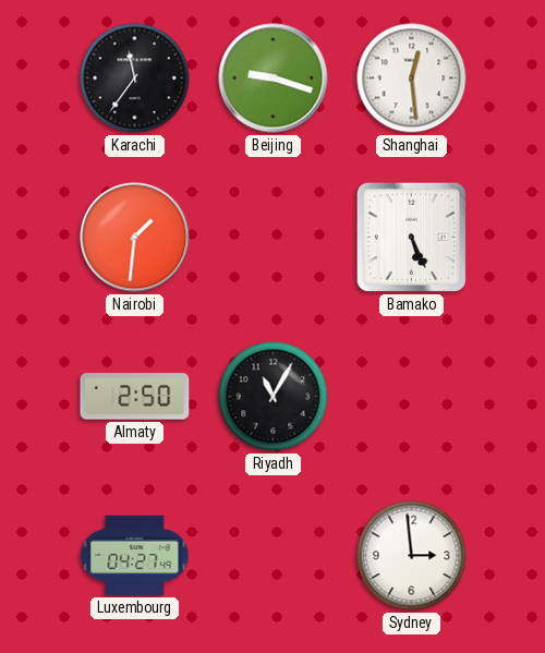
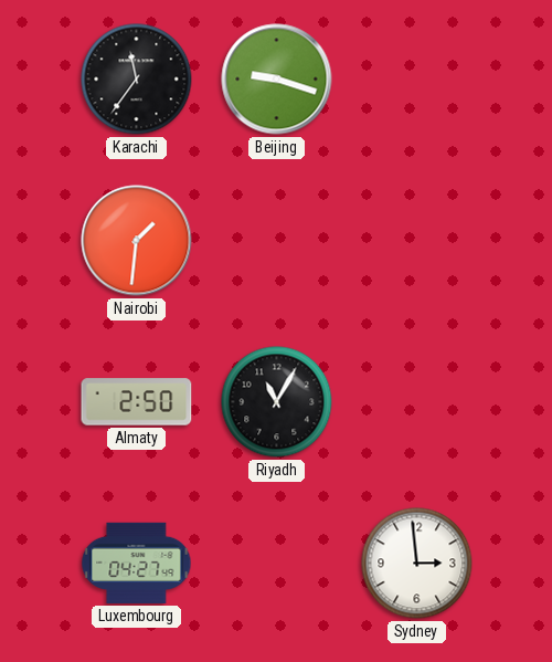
Shanghai: 12:29 -> none (412, 78)
Bamako: 5:26 -> none (411, 237)
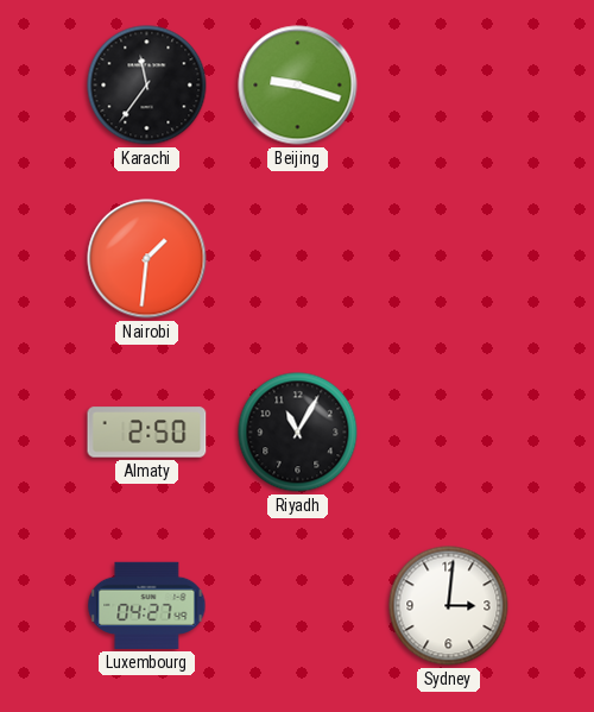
Sydney: 2:59 -> 3:01 (449, 606)
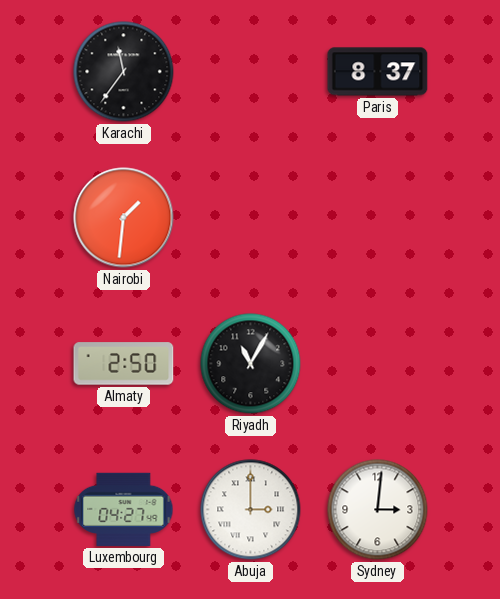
Beijing: 9:18 -> none (298, 86)
Paris: none -> 8:37 (378, 72)
Abuja: none -> 3:00 (251, 510)
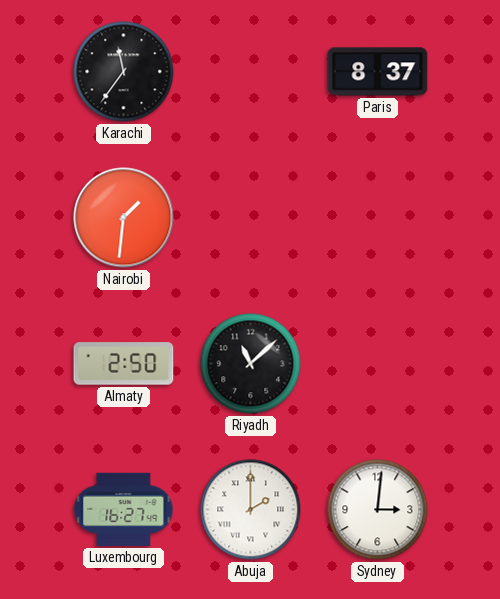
Riyadh: 11:05 -> 11:08 (251, 364)
Luxembourg: 04:27 -> 16:27 (124, 509)
Abuja: 3:00 -> 2:00 (251, 510)
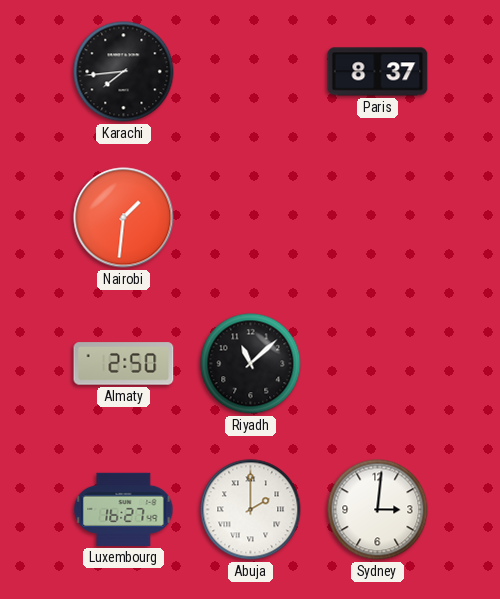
Karachi: 11:36 -> 7:44 (124, 72)
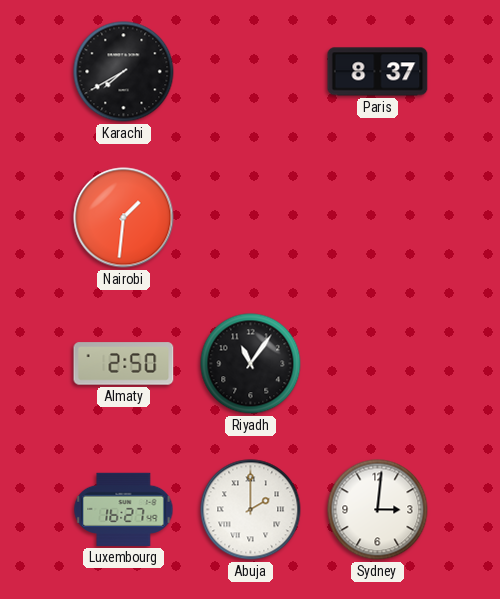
Karachi: 7:44 -> 7:40 (124, 72)
Riyadh: 11:08 -> 11:06 (251, 364)
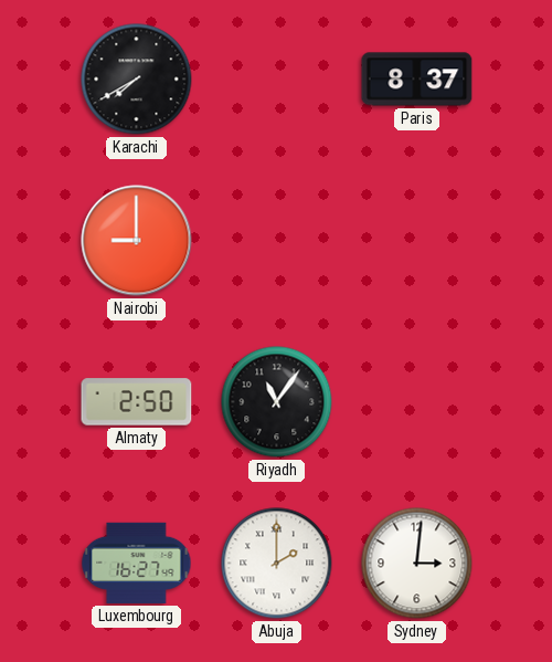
Nairobi: 1:31 -> 9:00 (137, 241)
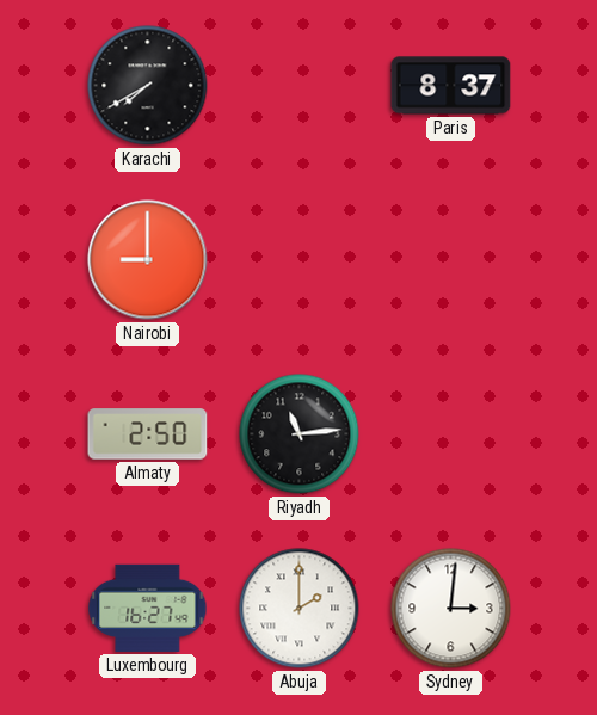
Riyadh: 11:06 -> 11:14 (300, 434)
